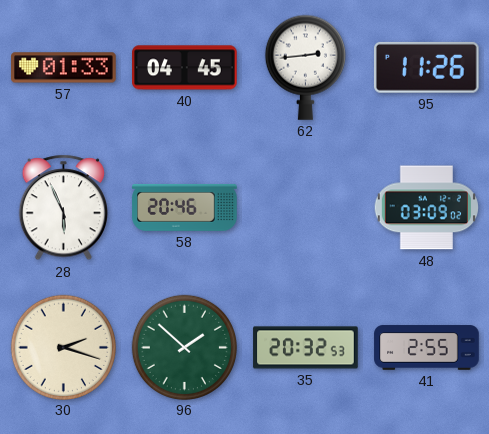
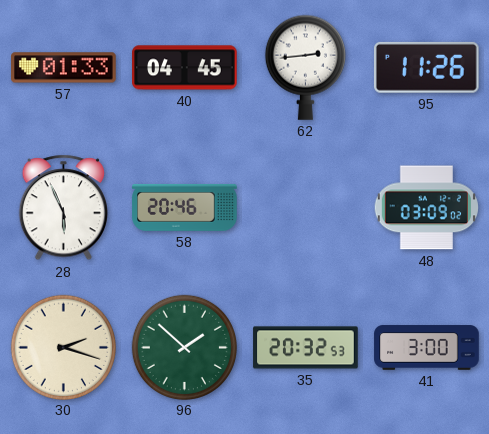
41: 2:55 -> 3:00 (427, 348)
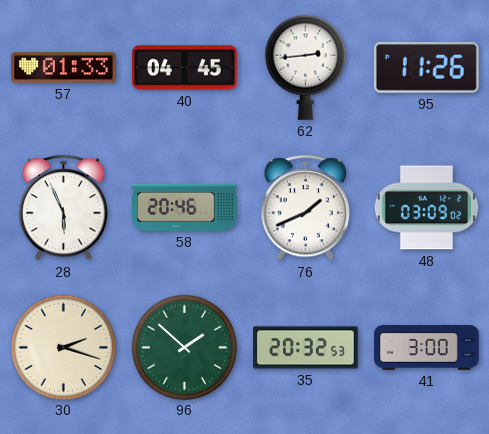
76: none -> 1:41 (305, 208)
